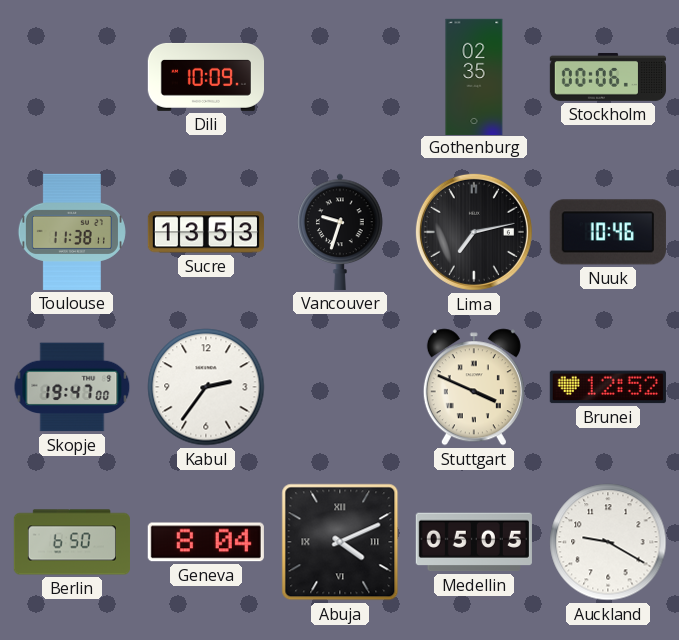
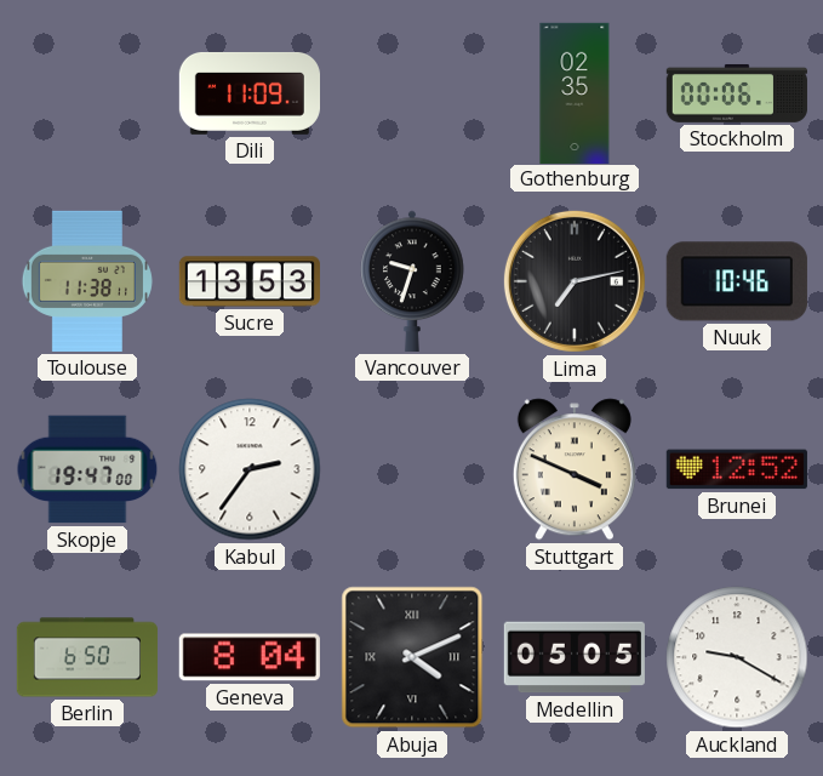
Dili: 10:09 -> 11:09 (248, 93)
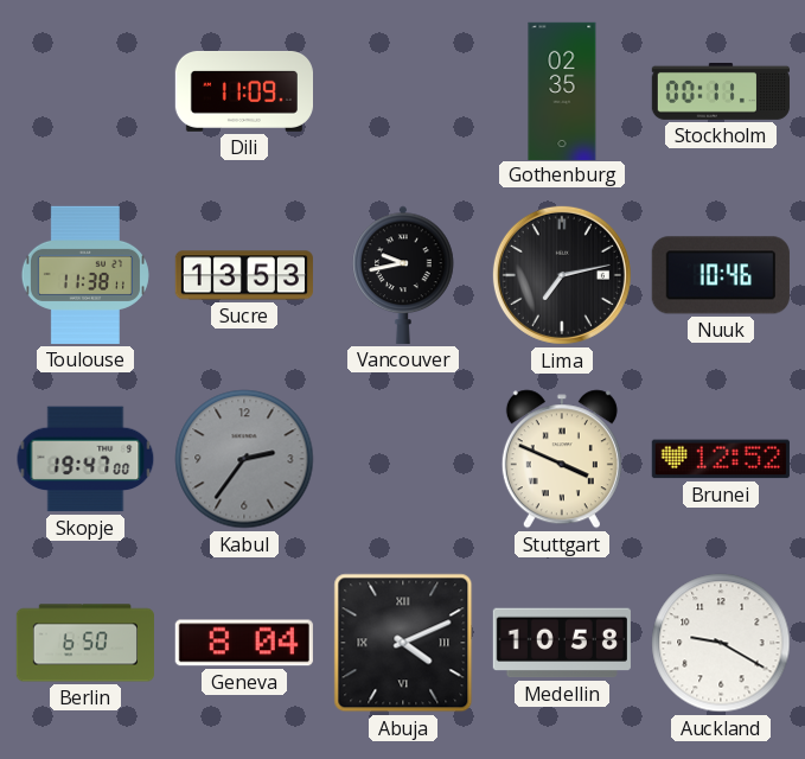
Stockholm: 00:06 -> 00:11 (721, 91)
Vancouver: 9:33 -> 9:43 (403, 275)
Kabul dial: white -> grey (244, 459)
Medellin: 05:05 -> 10:58 (562, 643)
